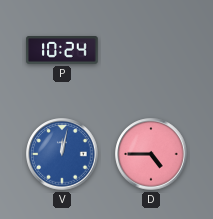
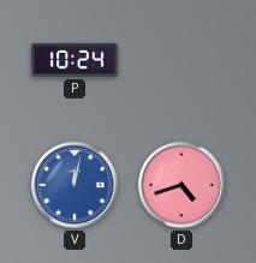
D: 4:45 -> 4:42 (181, 185)
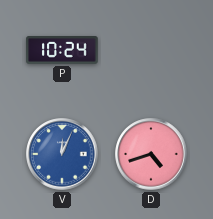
V: 12:02 -> 12:04 (62, 154)
